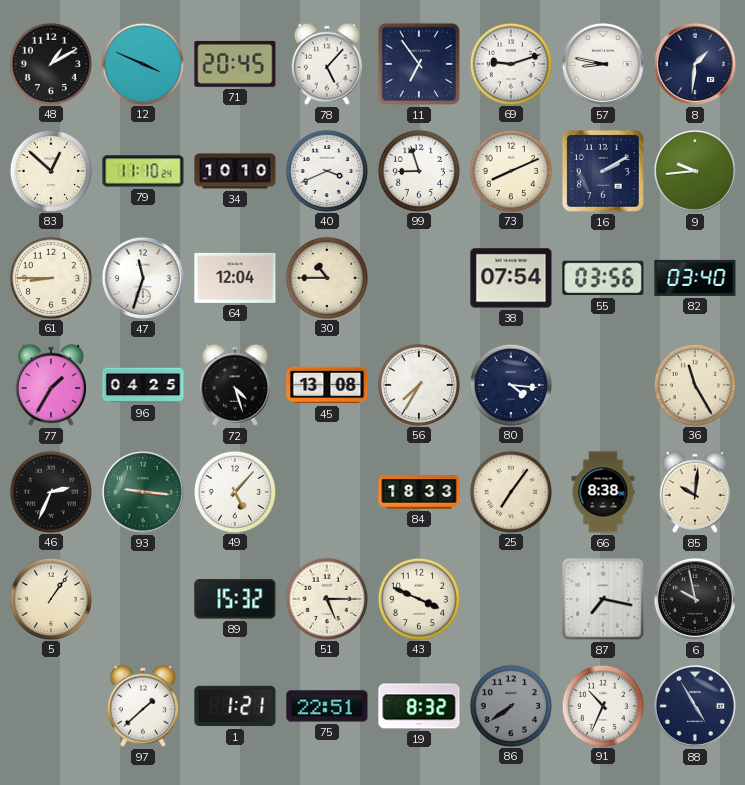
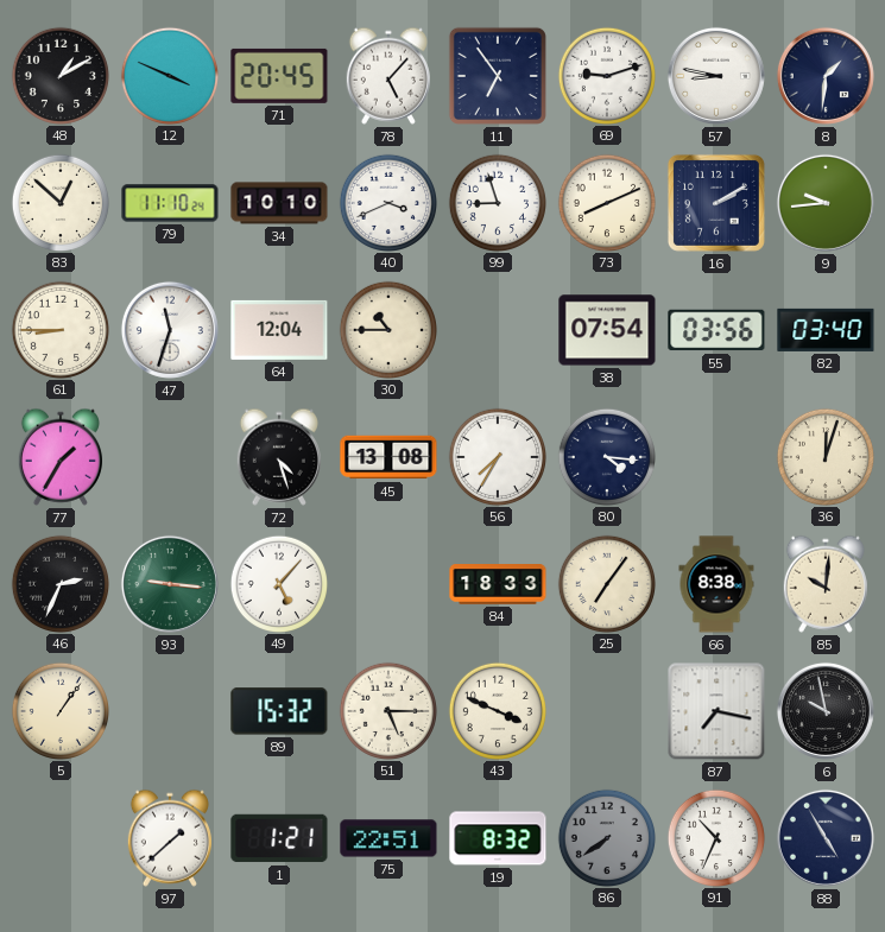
96: 04:25 -> none (143, 385)
36: 11:25 -> 12:03 (824, 456)
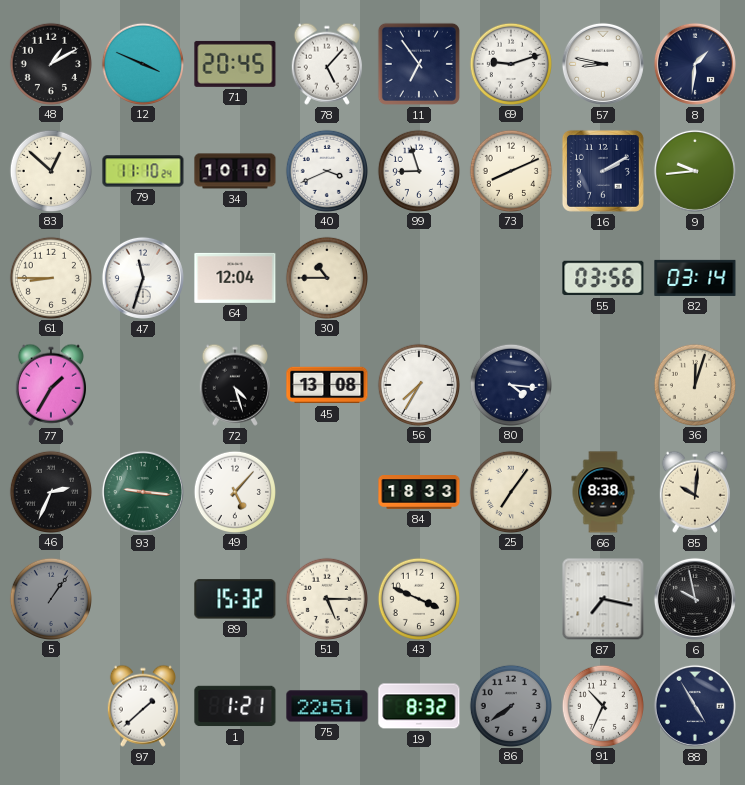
38: 07:54 -> none (607, 330)
82: 03:40 -> 03:14 (695, 278)
5 dial: cream -> grey (50, 598)
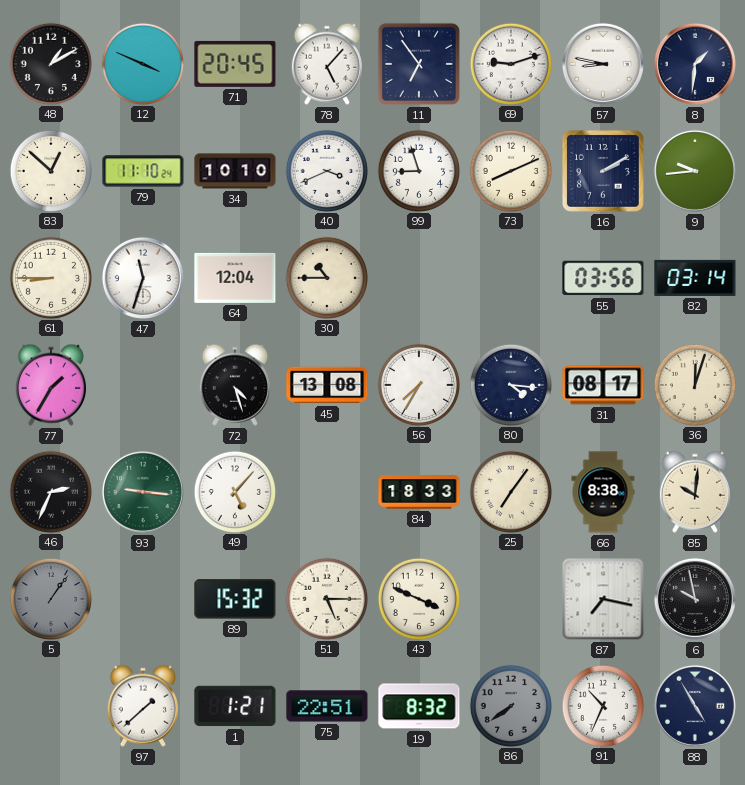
31: none -> 08:17 (603, 385)
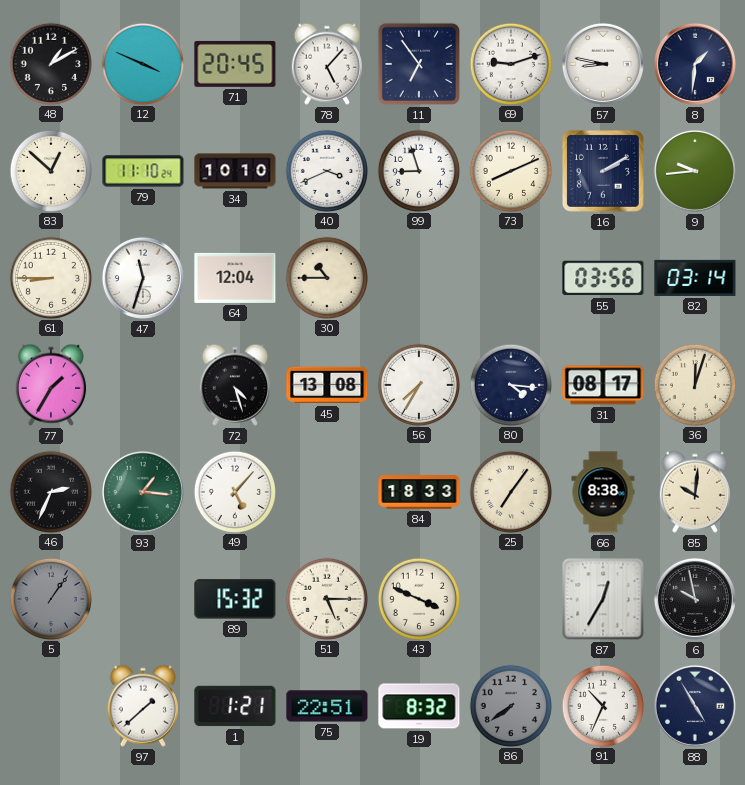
93: 9:16 -> 1:16 (143, 492)
87: 7:17 -> 12:35 (603, 599)
